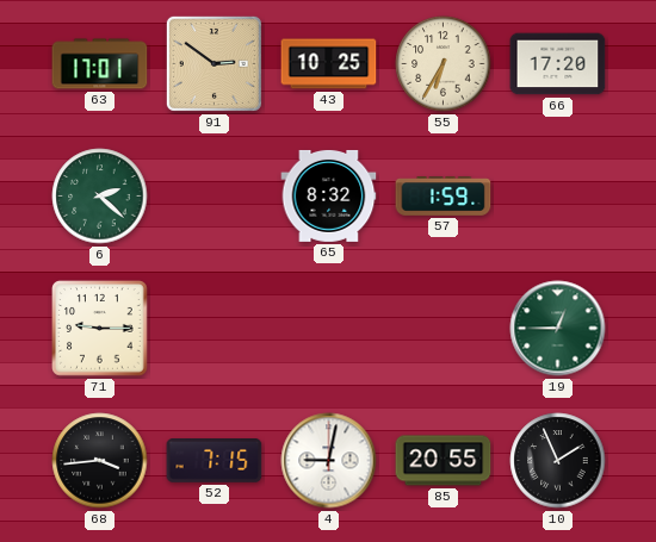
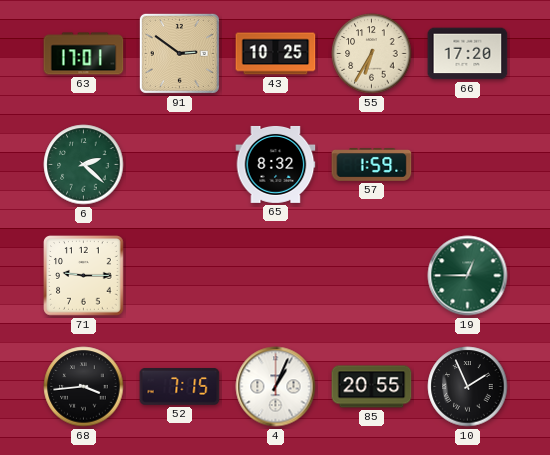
4: 9:02 -> 1:04 (276, 387)
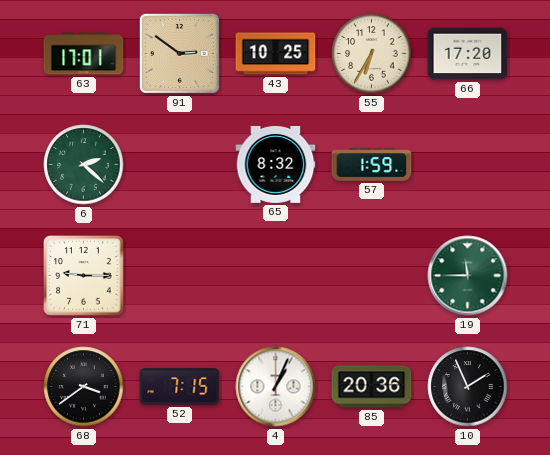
19: 12:45 -> 11:45 (468, 276)
68: 3:44 -> 3:39 (84, 387)
85: 20:55 -> 20:36 (372, 387)
